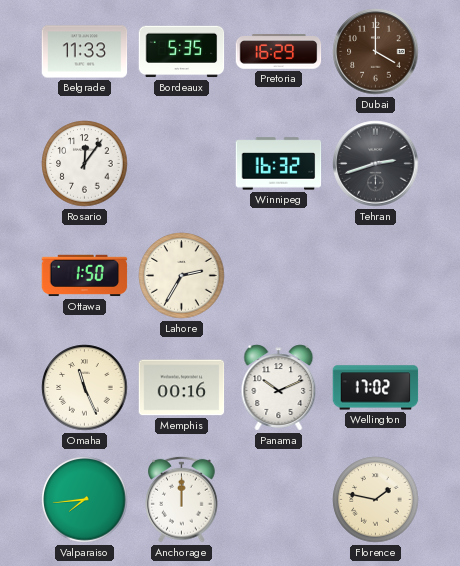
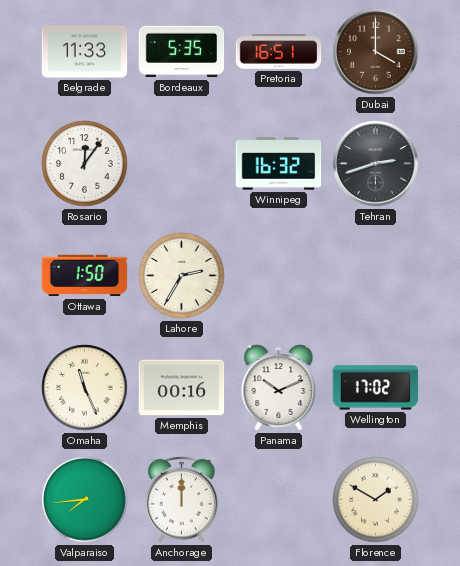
Pretoria: 16:29 -> 16:51 (279, 52)
Florence: 1:47 -> 1:50 (376, 500)
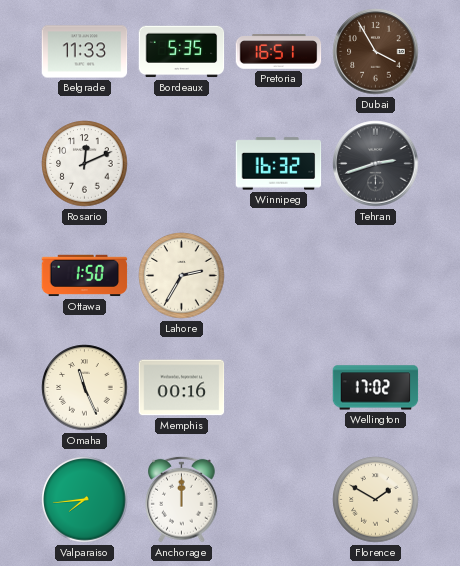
Dubai: 4:00 -> 3:55 (376, 52)
Rosario: 12:06 -> 12:11 (85, 164)
Panama: 10:11 -> none (279, 388)
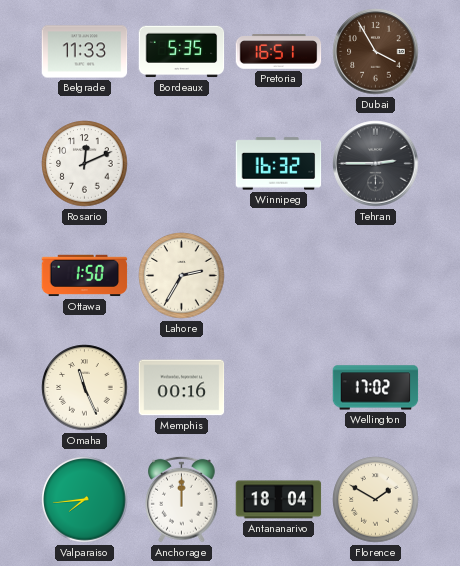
Tehran: 2:42 -> 2:45 (376, 164)
Antananarivo: none -> 18:04 (279, 500)
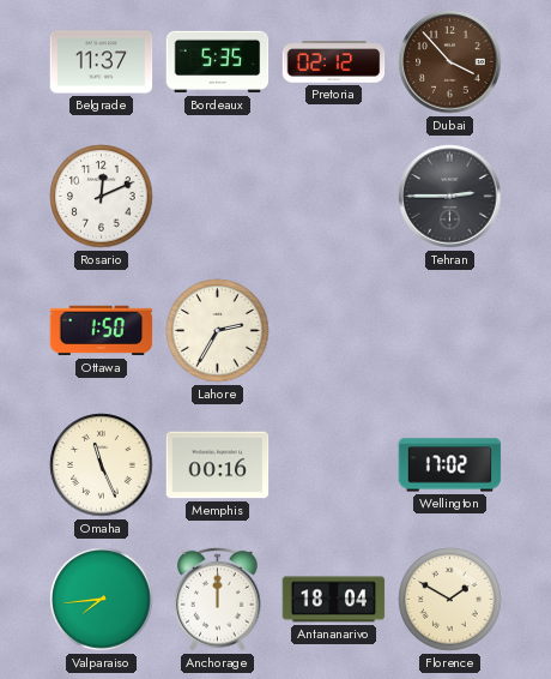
Belgrade: 11:33 -> 11:37 (102, 62)
Pretoria: 16:51 -> 02:12 (334, 62)
Dubai: 3:55 -> 3:53 (450, 62)
Winnipeg: 16:32 -> none (279, 164)
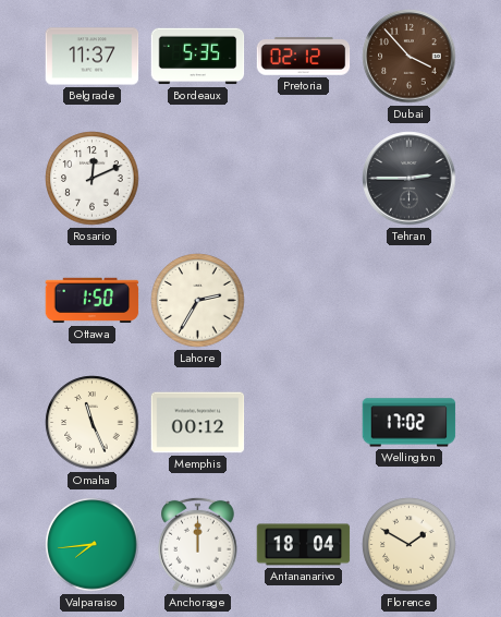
Memphis: 00:16 -> 00:12 (198, 423)
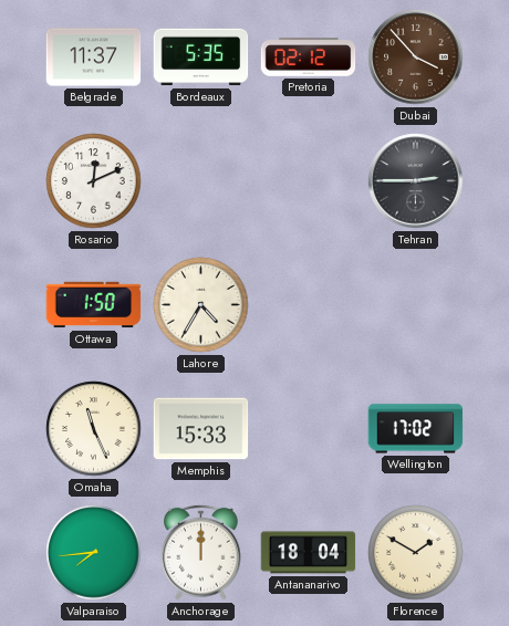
Lahore: 2:35 -> 4:35 (201, 305)
Memphis: 00:12 -> 15:33 (201, 429)
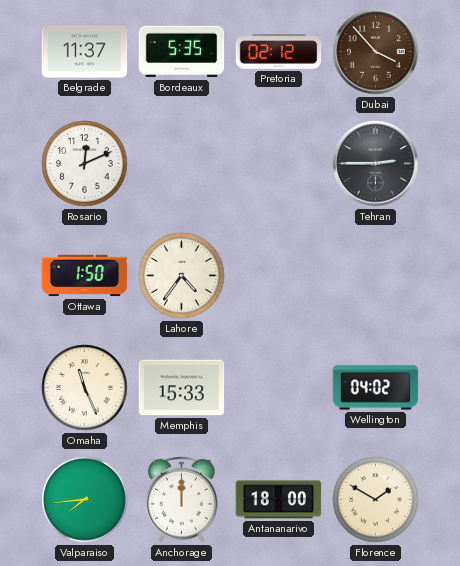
Lahore: 4:35 -> 4:36 (182, 276)
Wellington: 17:02 -> 04:02 (376, 388)
Antananarivo: 18:04 -> 18:00 (279, 500)
